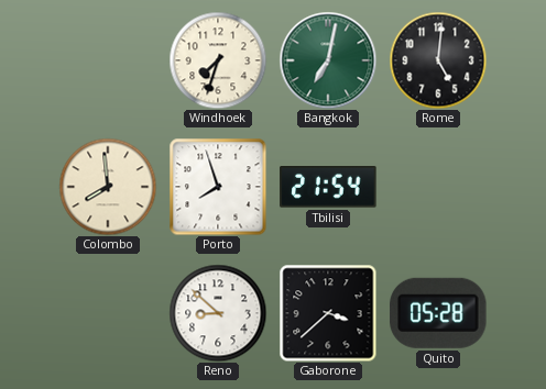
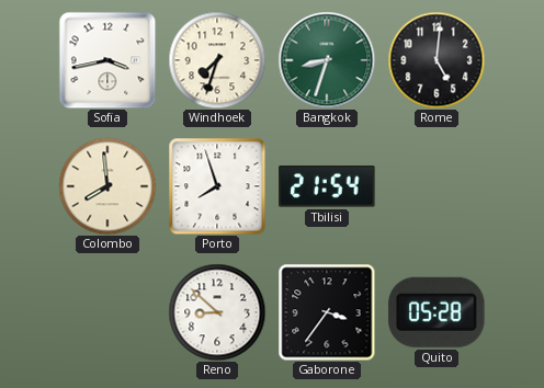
Sofia: none -> 3:43 (107, 60)
Bangkok: 7:02 -> 8:33 (327, 60)
Gaborone: 3:38 -> 3:36 (327, 312)
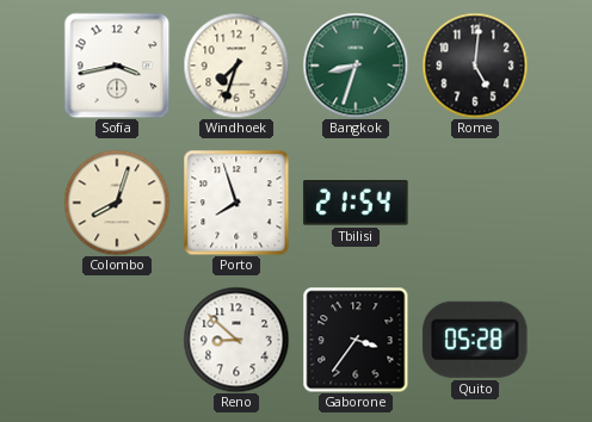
Colombo: 7:59 -> 8:03 (117, 203)
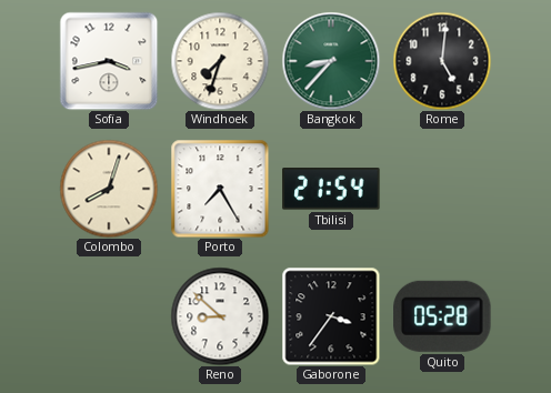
Bangkok: 8:33 -> 8:37 (331, 61)
Porto: 7:57 -> 7:25 (220, 189)
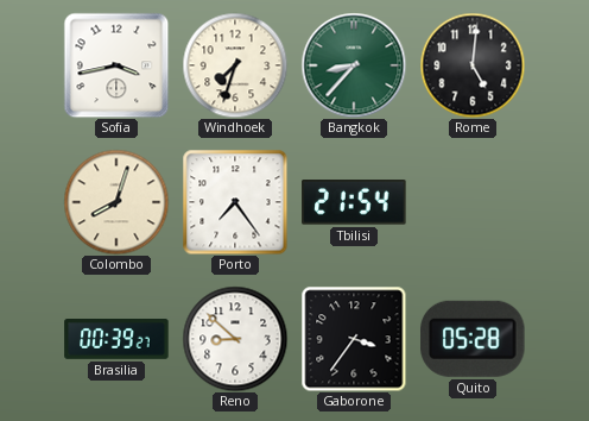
Porto: 7:25 -> 7:24 (235, 202)
Brasilia: none -> 00:39 (116, 339)
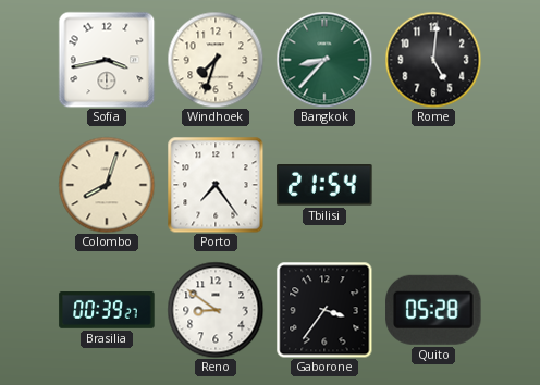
Reno: 8:52 -> 8:51 (216, 310)
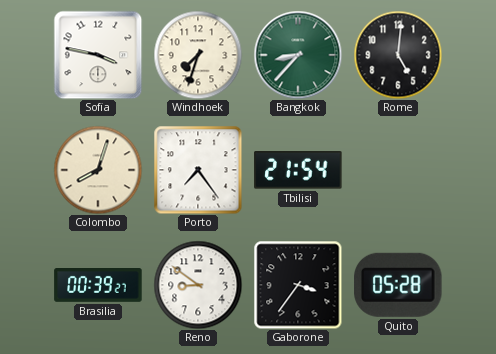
Sofia: 3:43 -> 3:47 (98, 55)
